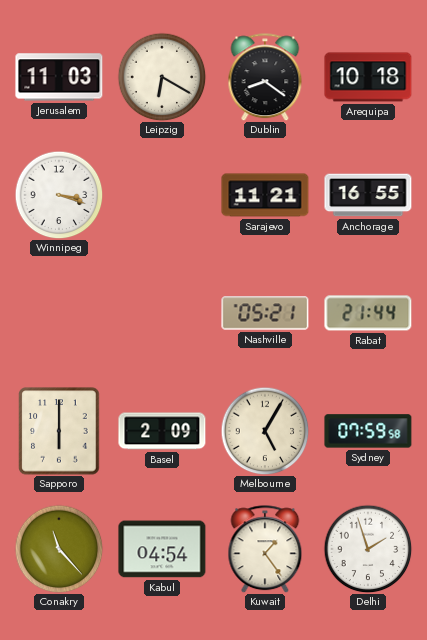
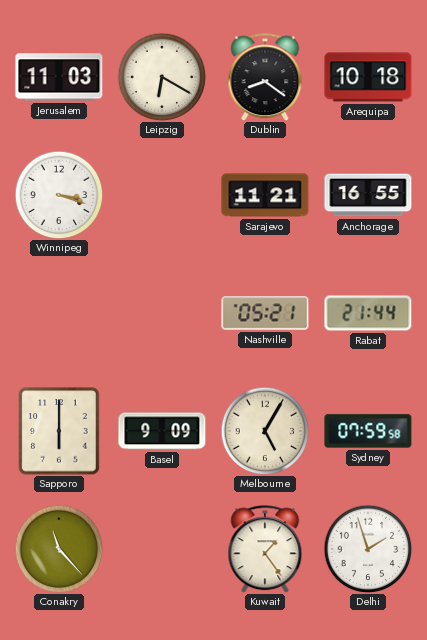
Basel: 2:09 -> 9:09 (162, 431)
Kabul: 04:54 -> none (162, 549)
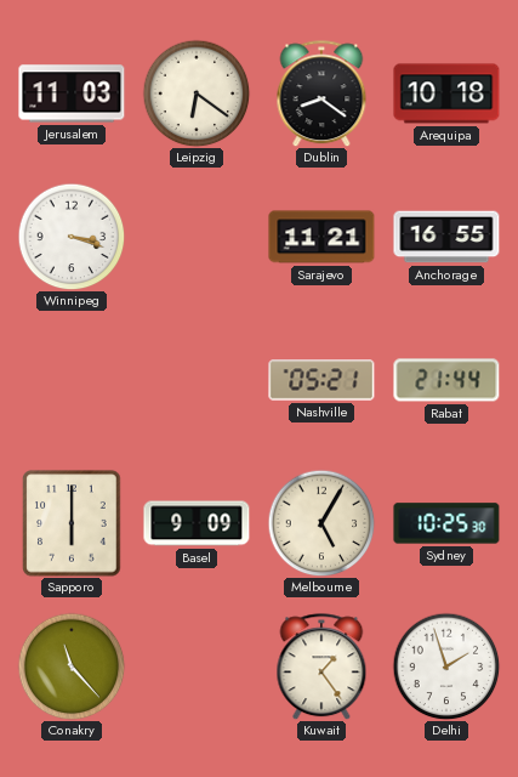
Leipzig: 6:20 -> 6:21 (197, 93)
Sydney: 07:59 -> 10:25 (446, 523)
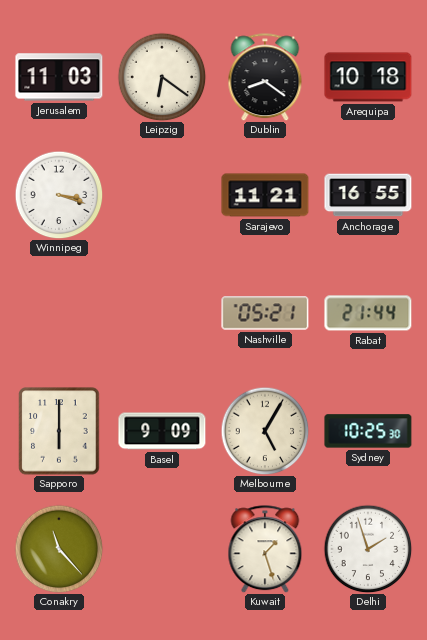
Kuwait: 1:24 -> 1:27 (265, 549)
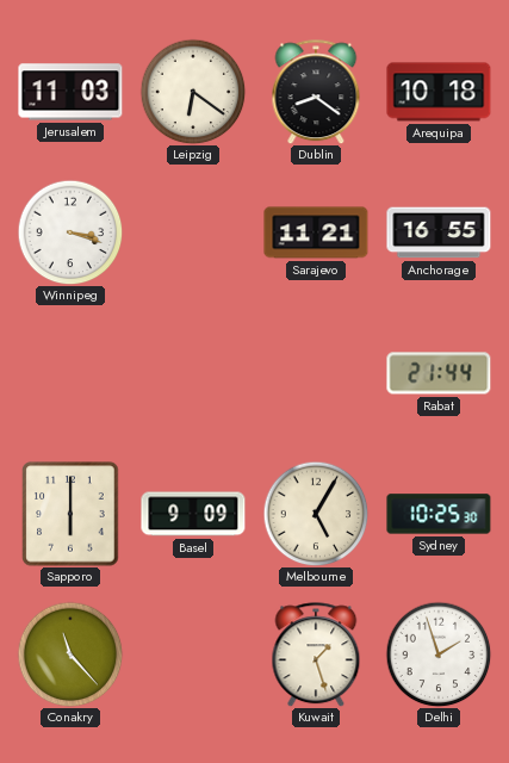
Nashville: 05:21 -> none (265, 313)
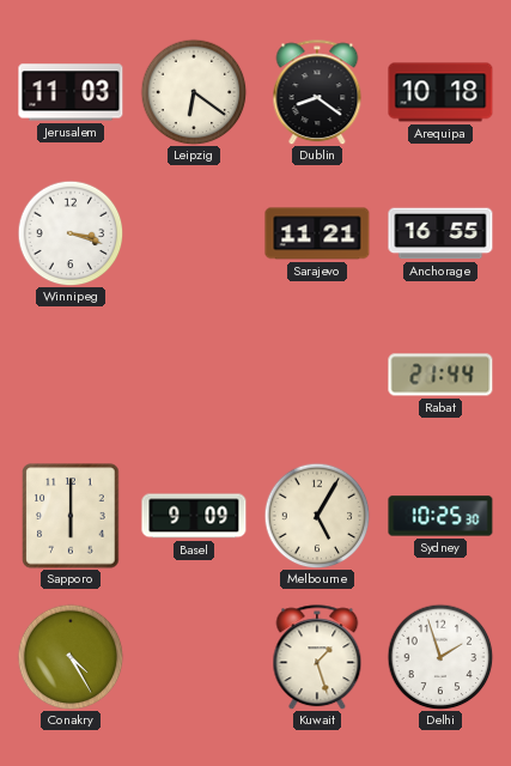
Conakry: 11:23 -> 4:25 (71, 657)
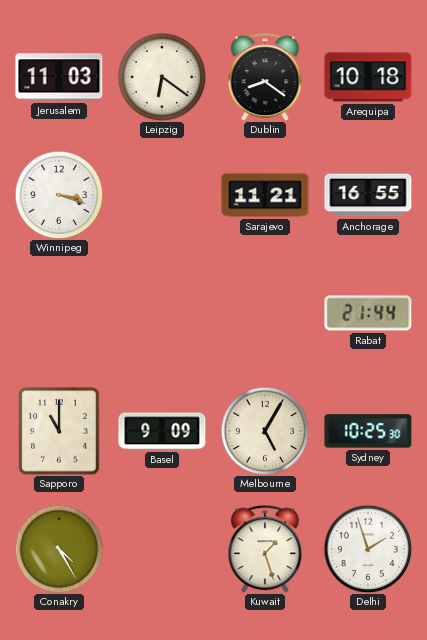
Sapporo: 6:00 -> 11:00 (59, 431)
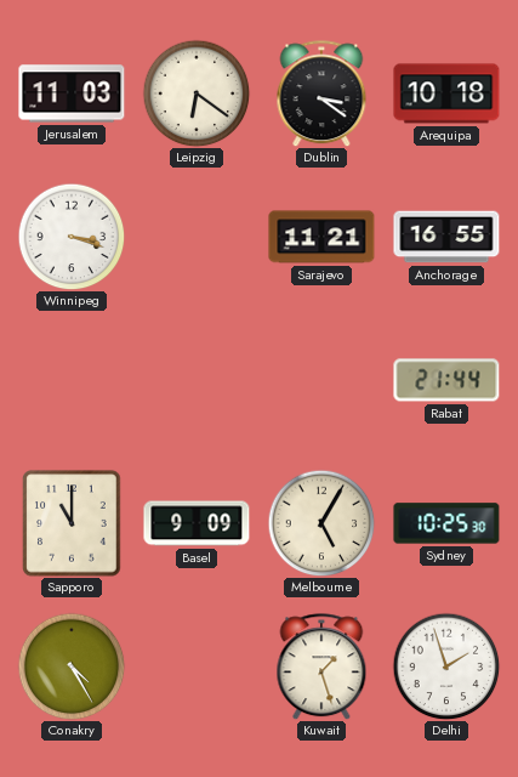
Dublin: 8:21 -> 3:21 (321, 93)
